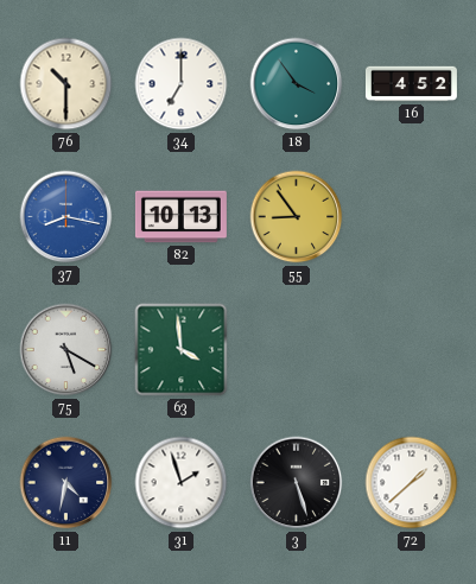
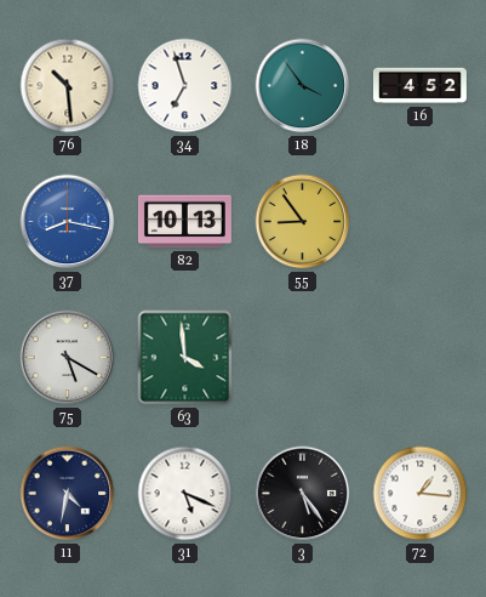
76: 10:30 -> 10:29 (68, 86)
34: 7:00 -> 6:57 (185, 86)
31: 1:57 -> 5:19 (185, 494)
3: 5:27 -> 5:24 (303, 494)
72: 1:38 -> 1:16 (421, 494)
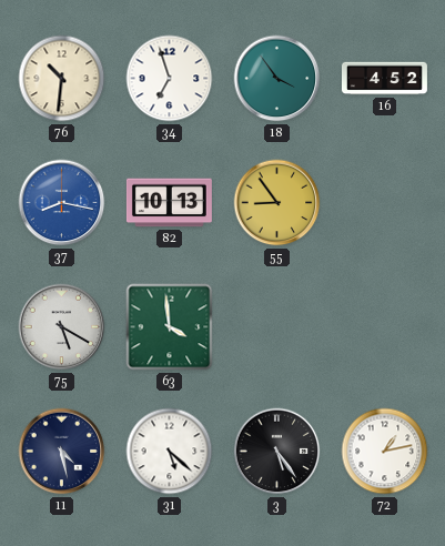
76: 10:29 -> 10:31 (62, 79)
11: 4:32 -> 4:28 (62, 452)
31: 5:19 -> 5:22 (170, 452)
72: 1:16 -> 1:13 (385, 452)
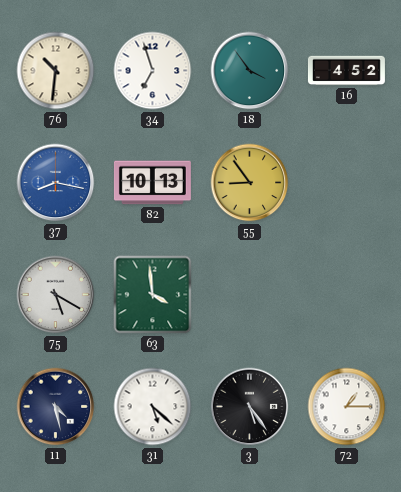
72: 1:13 -> 1:15 (347, 407)
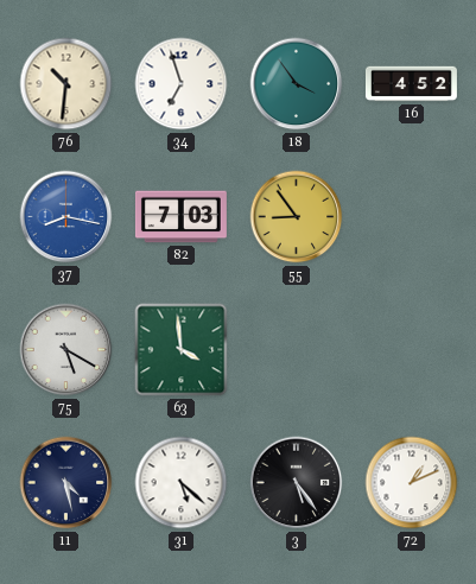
82: 10:13 -> 7:03 (180, 217)
72: 1:15 -> 1:11 (412, 483)
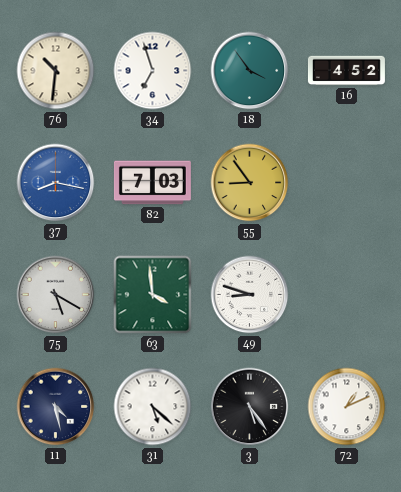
49: none -> 8:48 (250, 295)
